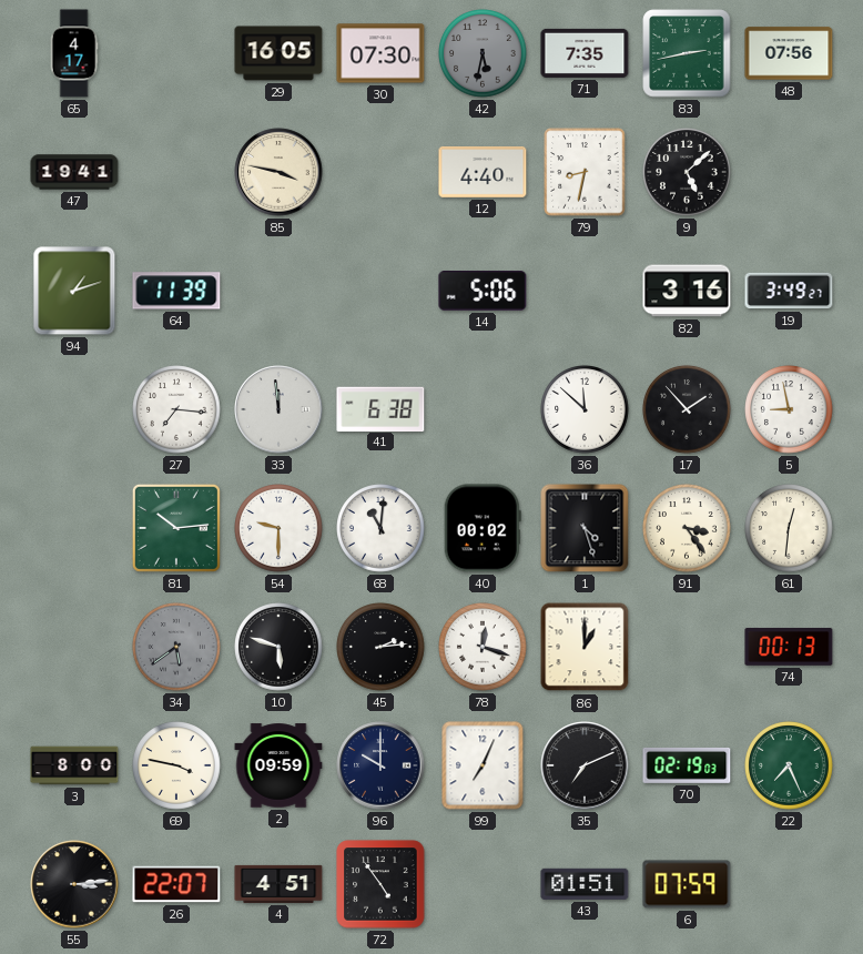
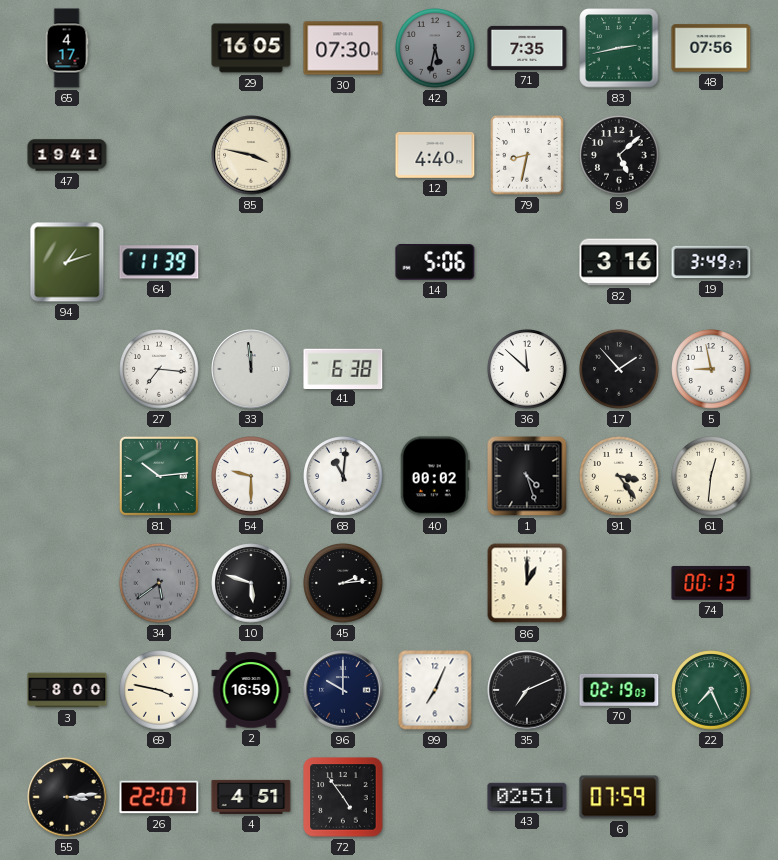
78: 12:18 -> none (483, 647)
2: 09:59 -> 16:59 (251, 690)
43: 01:51 -> 02:51 (527, 797)
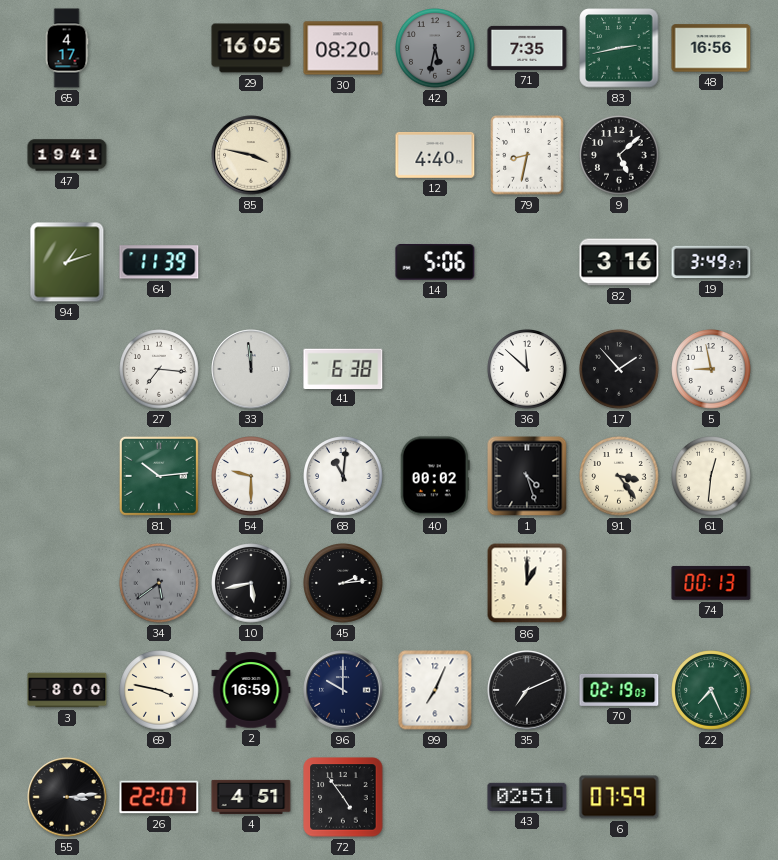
30: 07:30 -> 08:20 (343, 48)
48: 07:56 -> 16:56 (711, 48)
10: 5:48 -> 5:43 (251, 583)
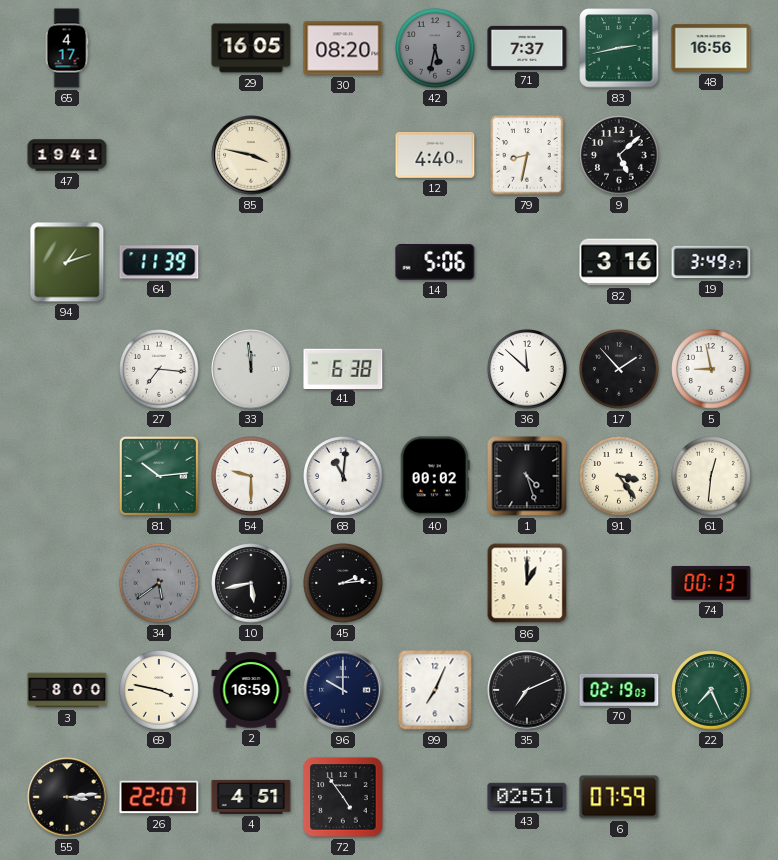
71: 7:35 -> 7:37 (527, 48)
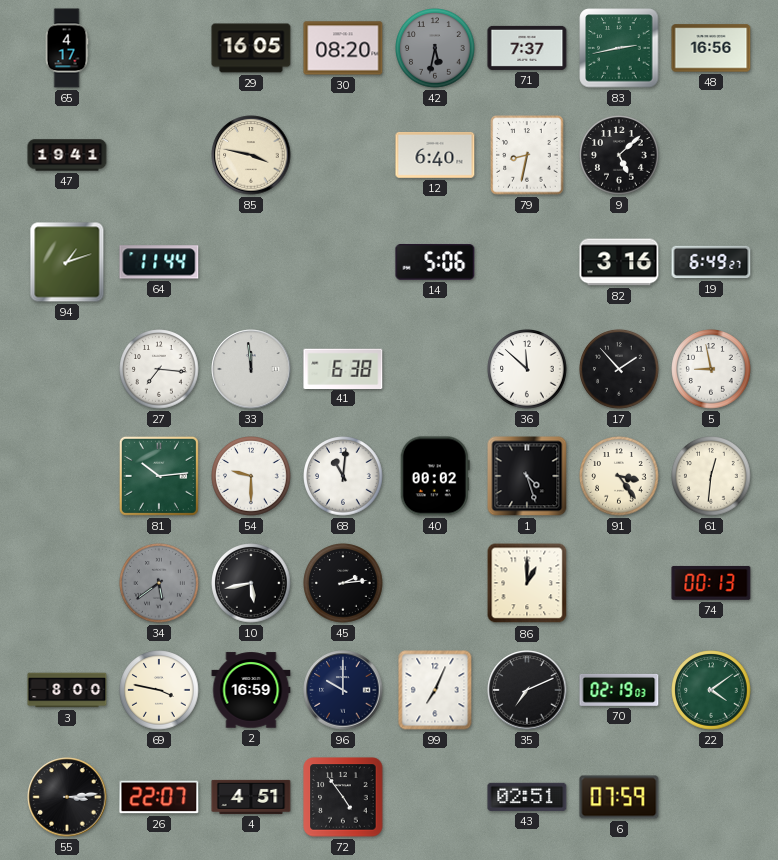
12: 4:40 -> 6:40 (435, 155)
64: 11:39 -> 11:44 (159, 262)
19: 3:49 -> 6:49 (711, 262)
22: 7:26 -> 4:09 (711, 690)
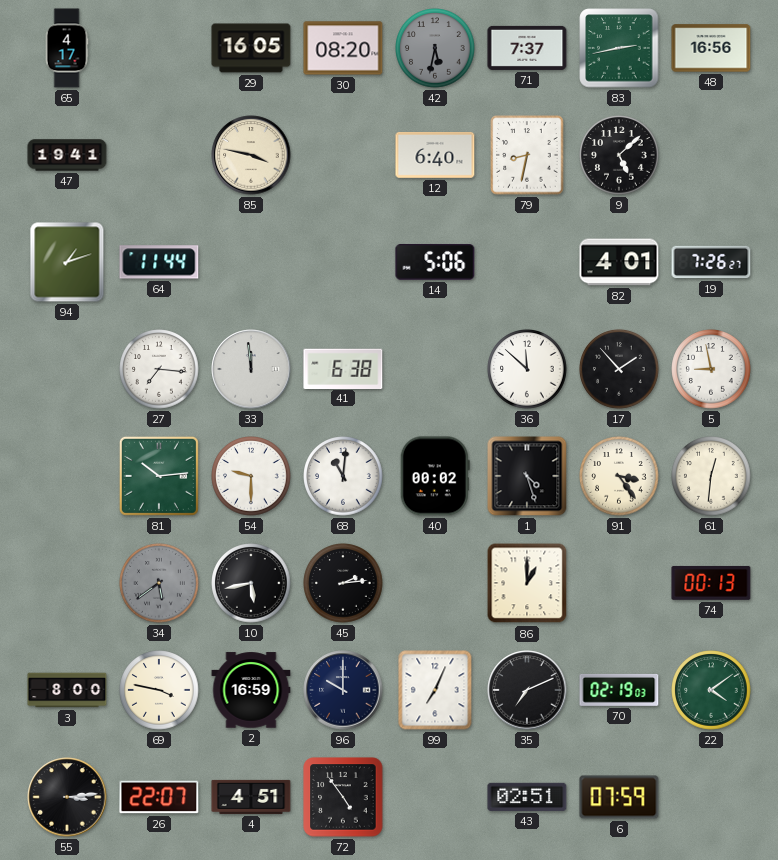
82: 3:16 -> 4:01 (619, 262)
19: 6:49 -> 7:26 (711, 262)
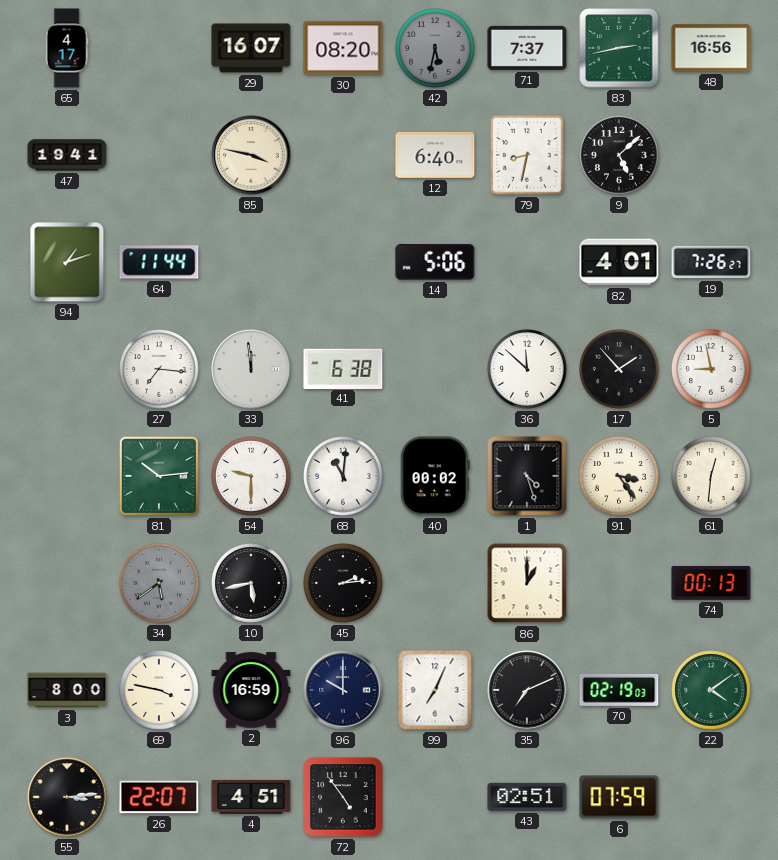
29: 16:05 -> 16:07 (251, 48)
